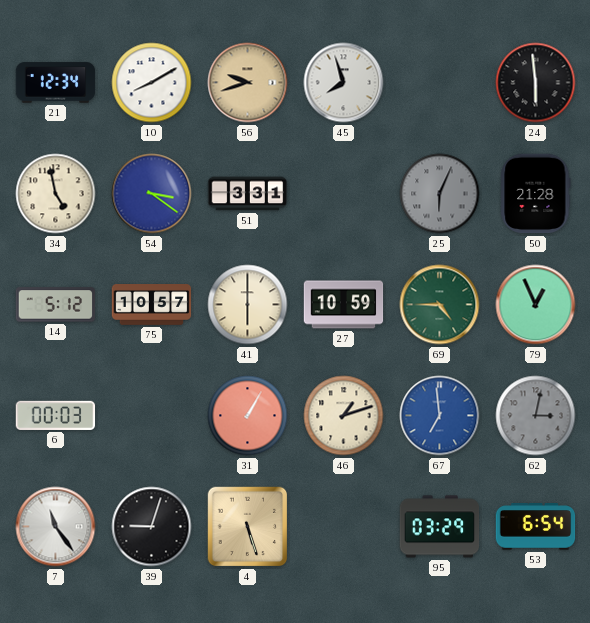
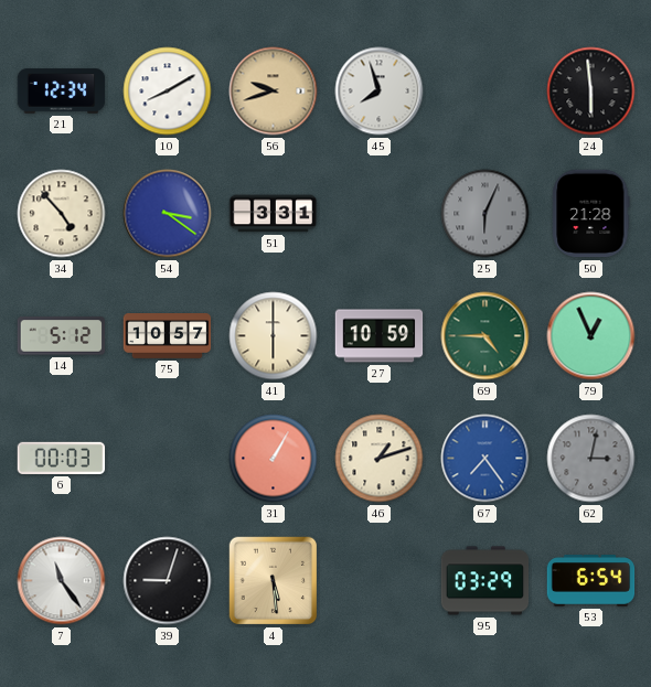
34: 4:58 -> 4:53 (62, 214)
67: 6:59 -> 7:24 (485, 459)
4: 5:27 -> 5:29 (274, 581)
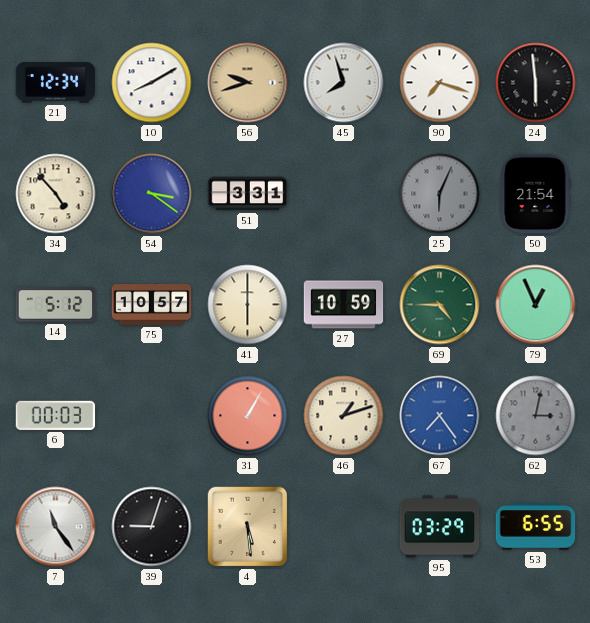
90: none -> 7:18 (440, 83)
50: 21:28 -> 21:54 (536, 194)
53: 6:54 -> 6:55 (536, 527)
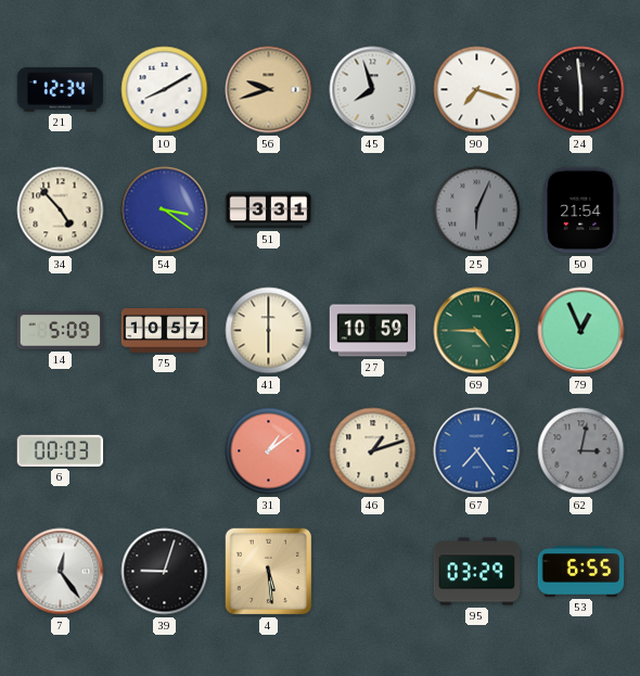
14: 5:12 -> 5:09 (61, 331)
31: 1:05 -> 1:09 (269, 451)
7: 11:24 -> 12:24 (61, 572)
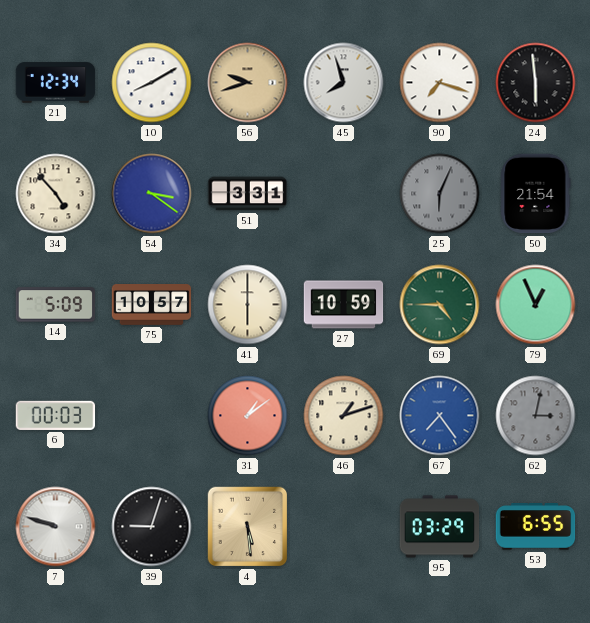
7: 12:24 -> 9:48 (56, 527)
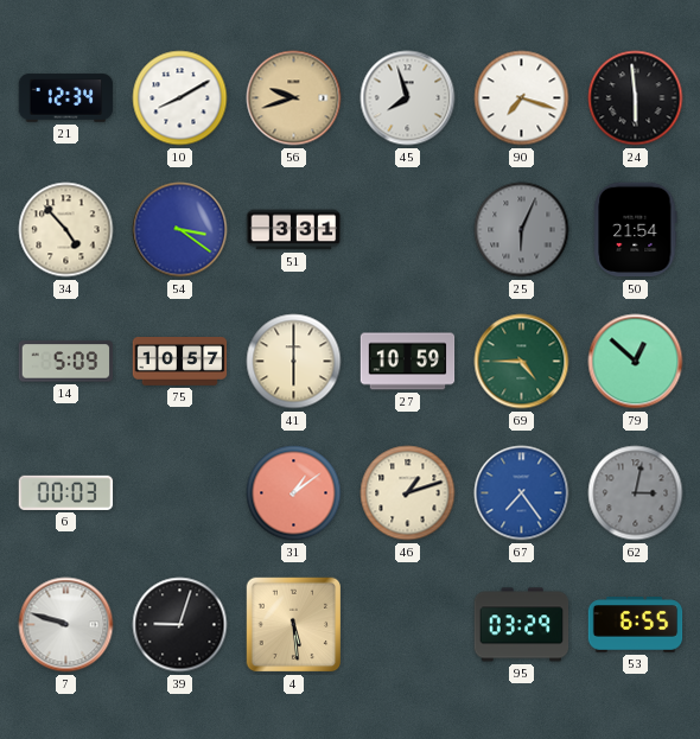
79: 12:56 -> 12:52 (636, 362)
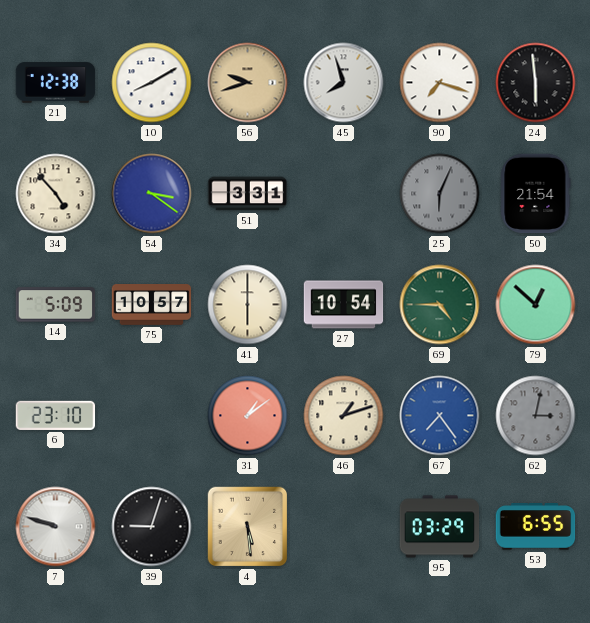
21: 12:34 -> 12:38 (56, 83)
27: 10:59 -> 10:54 (344, 305)
6: 00:03 -> 23:10 (56, 415)
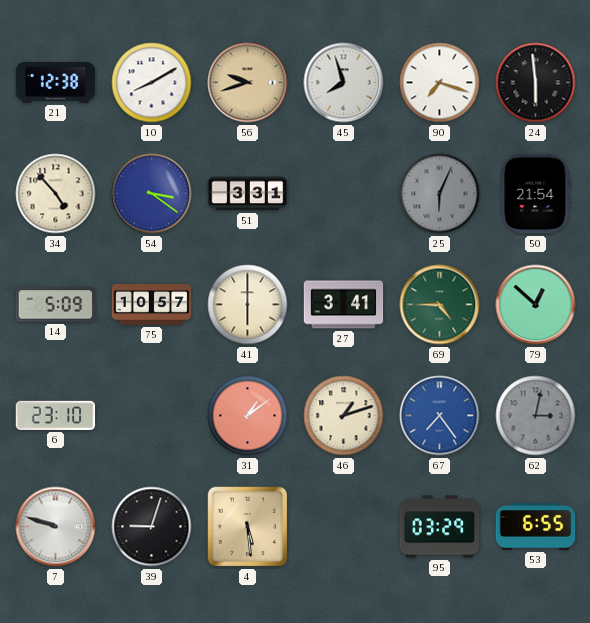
27: 10:54 -> 3:41 (344, 305)
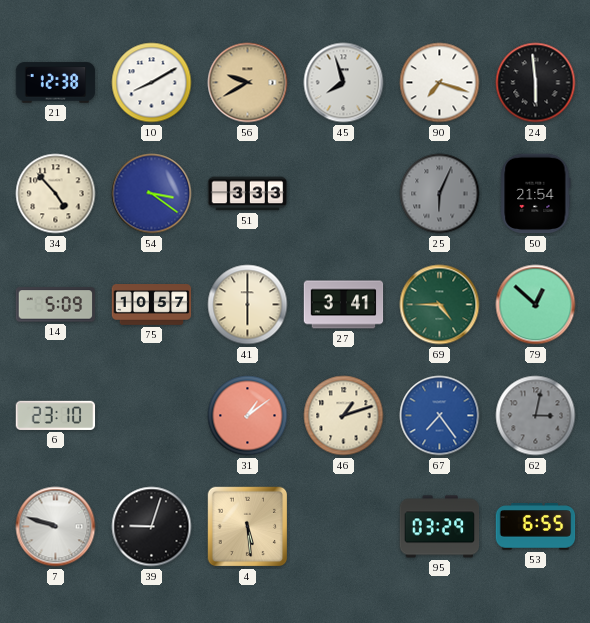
56: 9:42 -> 9:40 (248, 83)
51: 3:31 -> 3:33 (248, 194)
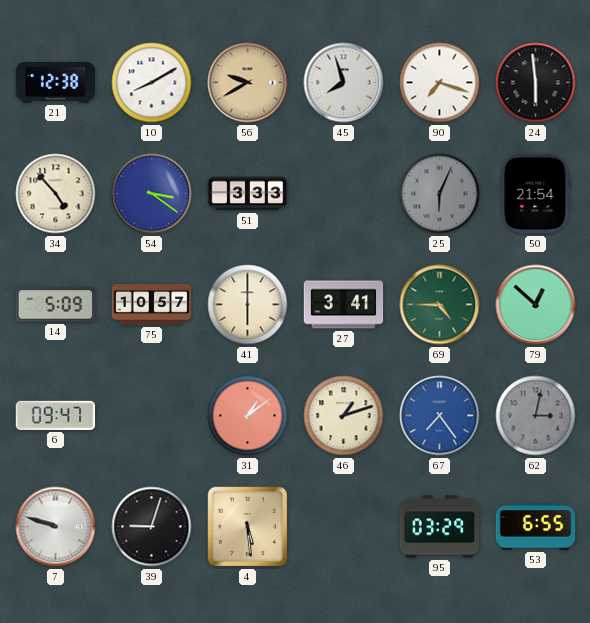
6: 23:10 -> 09:47 (56, 415)
